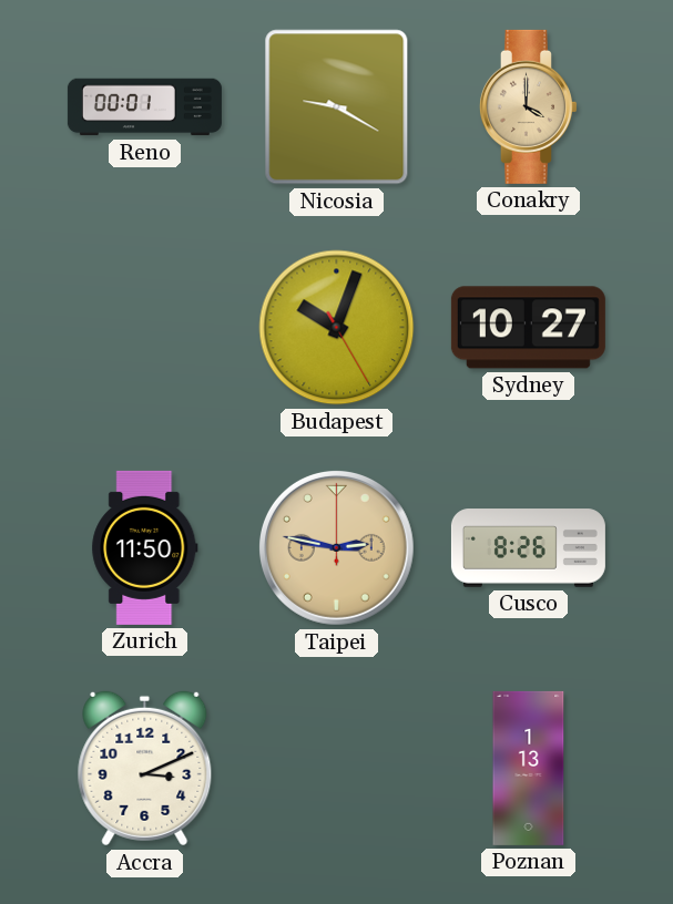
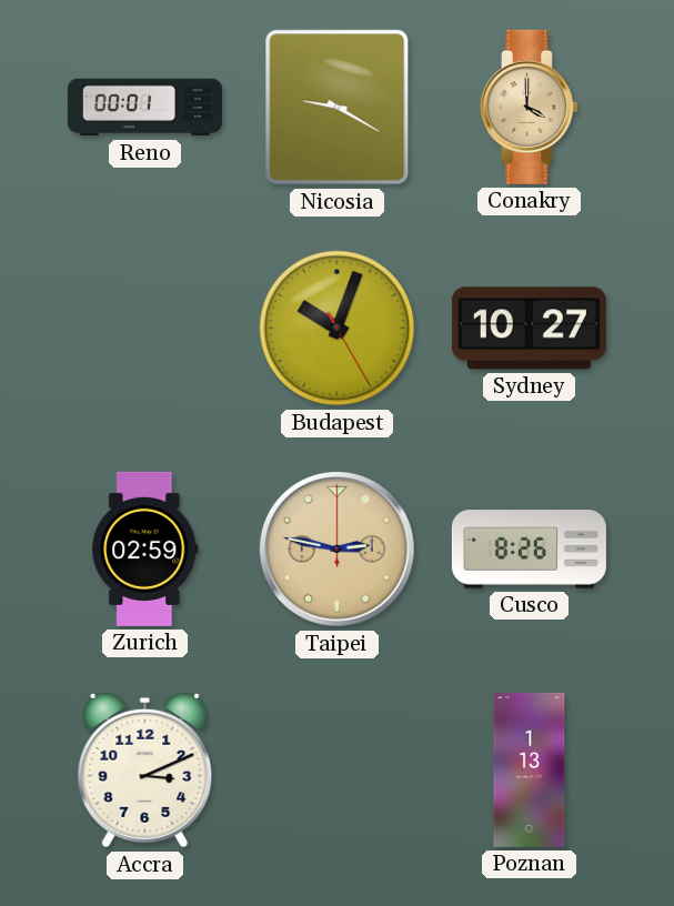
Zurich: 11:50 -> 02:59 (145, 548)
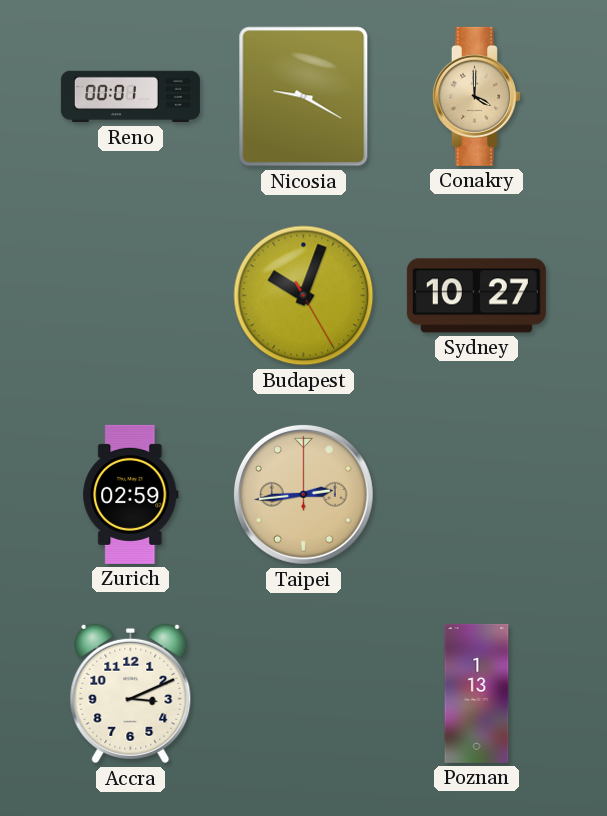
Taipei: 2:47 -> 2:44 (303, 494)
Cusco: 8:26 -> none (529, 550)
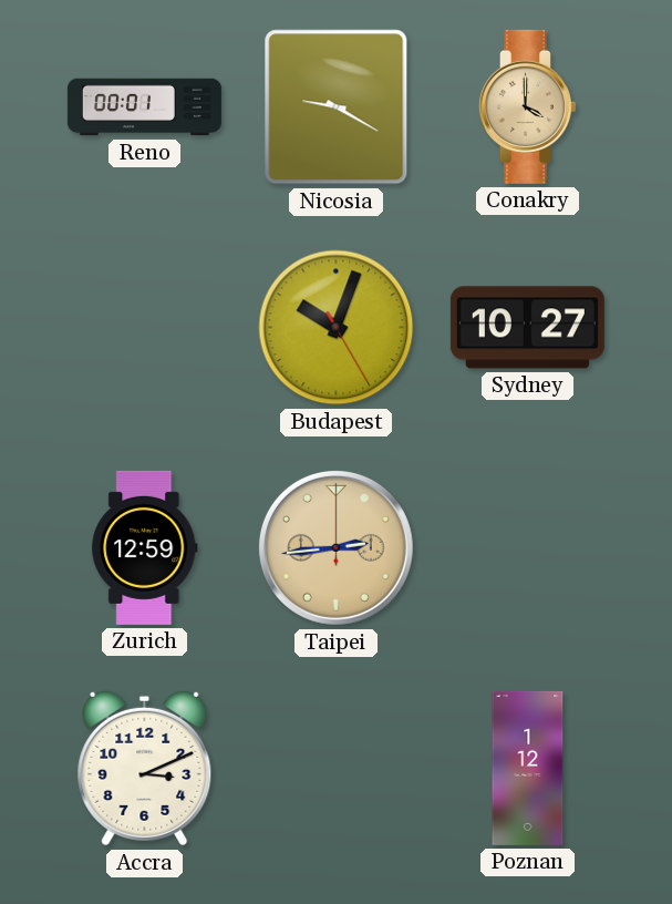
Zurich: 02:59 -> 12:59 (145, 547)
Poznan: 1:13 -> 1:12 (528, 768)
